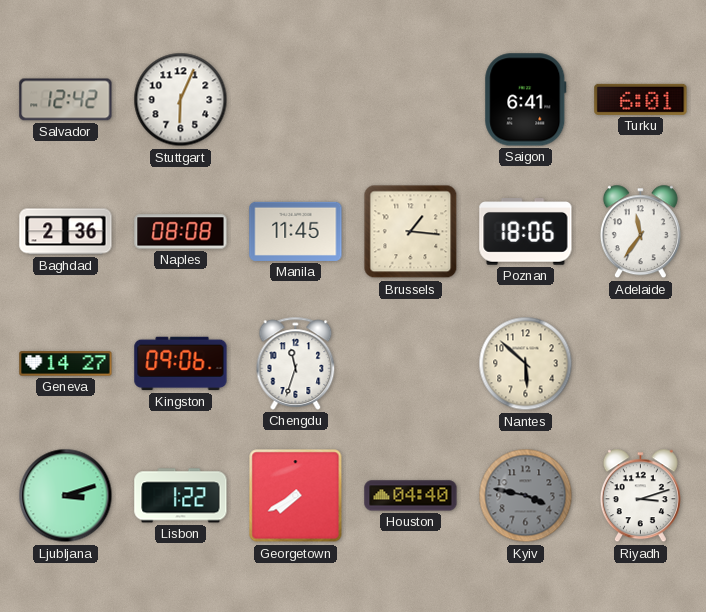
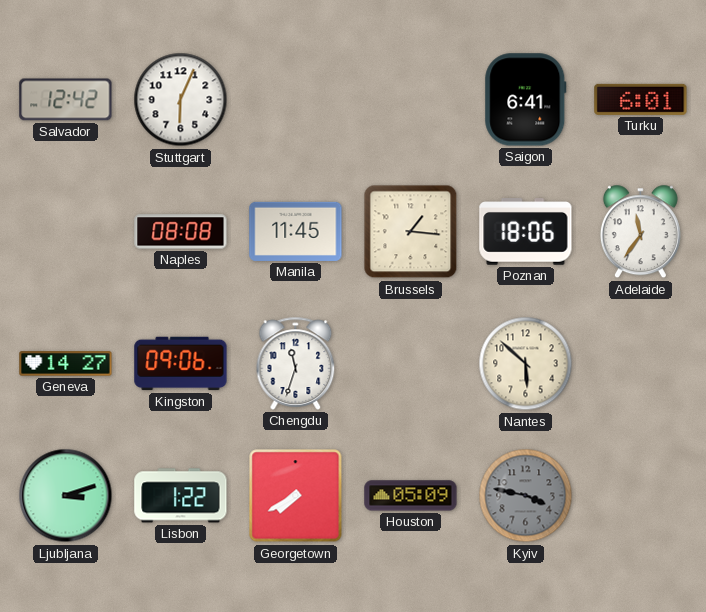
Baghdad: 2:36 -> none (66, 232)
Houston: 04:40 -> 05:09 (411, 496)
Riyadh: 3:12 -> none (640, 496)
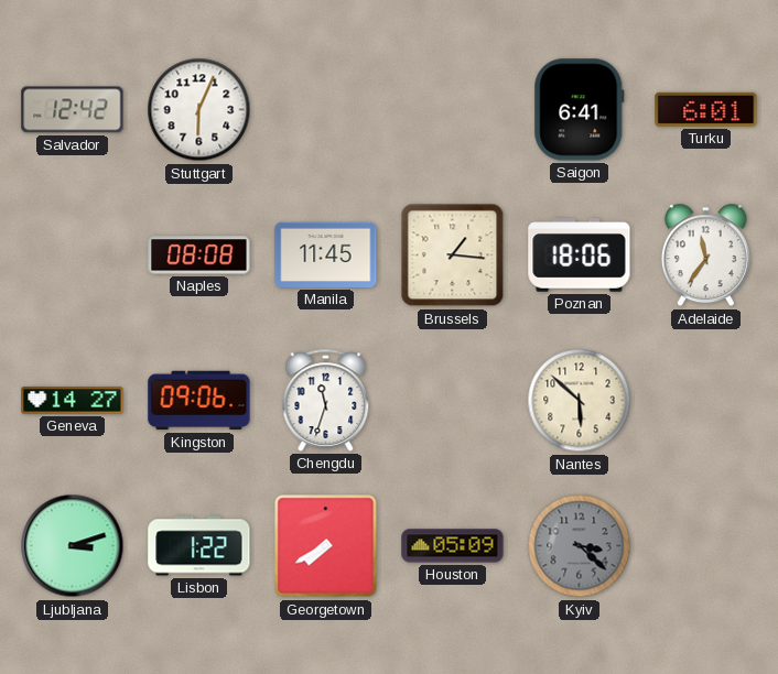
Kyiv: 3:47 -> 3:22 (580, 546)
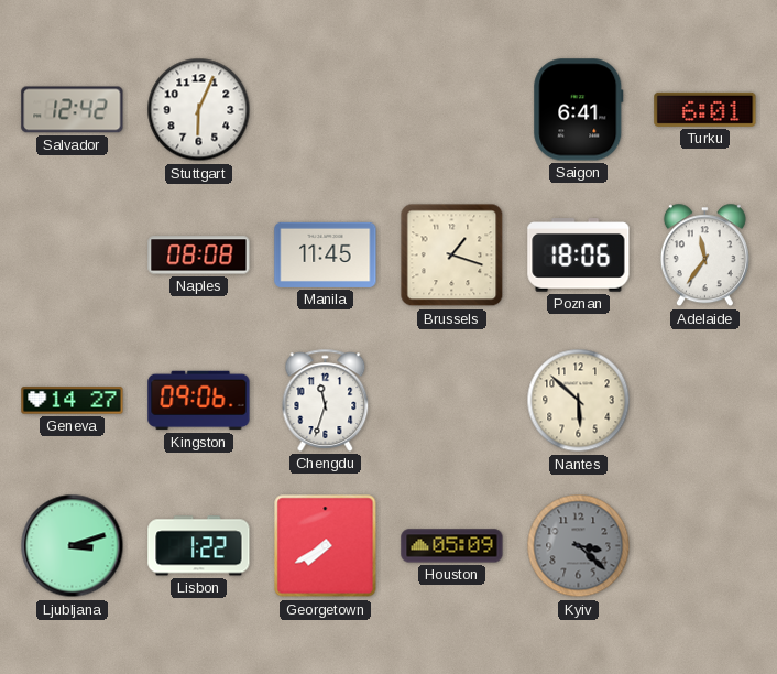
Brussels: 1:16 -> 1:18 (452, 256)
